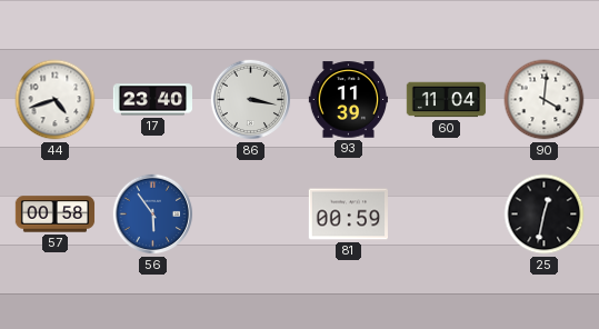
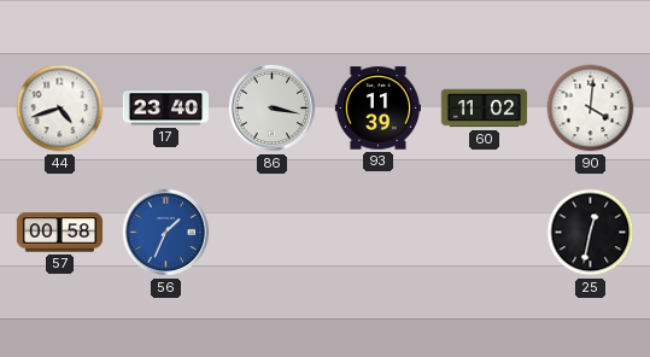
60: 11:04 -> 11:02 (485, 109)
56: 5:54 -> 1:34 (166, 233)
81: 00:59 -> none (348, 215)
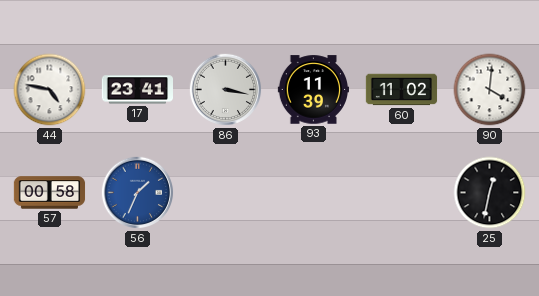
44: 4:42 -> 4:47 (50, 90)
17: 23:40 -> 23:41 (137, 90)
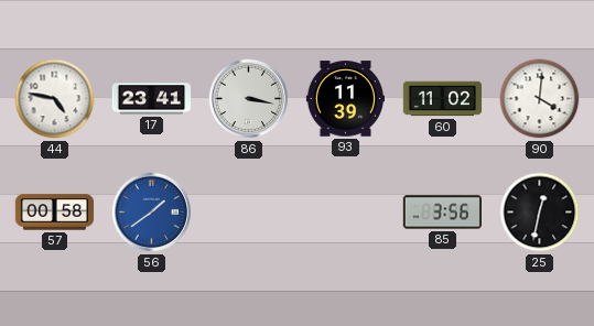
56: 1:34 -> 1:39 (152, 213)
85: none -> 3:56 (442, 213)
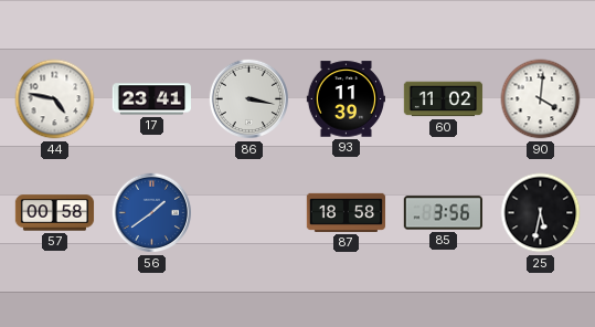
87: none -> 18:58 (347, 212)
25: 12:32 -> 5:32 (541, 213)
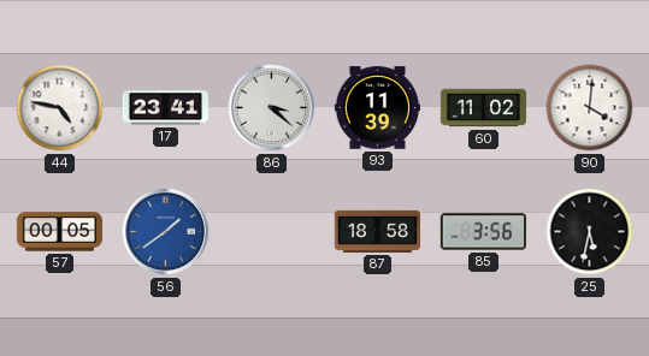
86: 3:17 -> 3:22 (272, 108)
57: 00:58 -> 00:05 (60, 232)
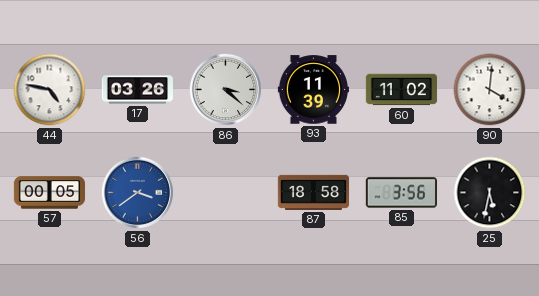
17: 23:41 -> 03:26 (137, 90)
56: 1:39 -> 3:39 (138, 193)
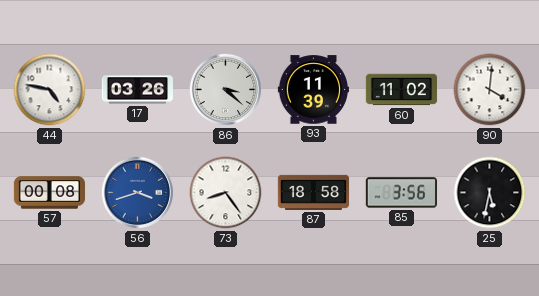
57: 00:05 -> 00:08 (50, 193)
56: 3:39 -> 3:42 (138, 193)
73: none -> 8:24 (226, 193)
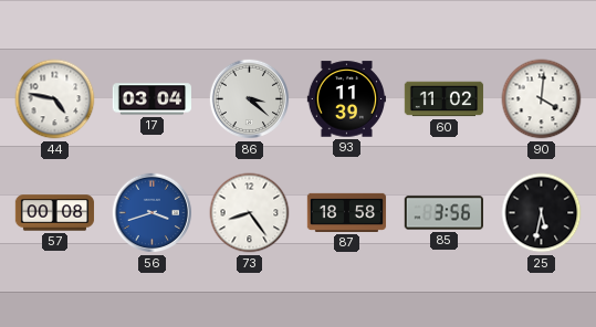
17: 03:26 -> 03:04 (151, 99)
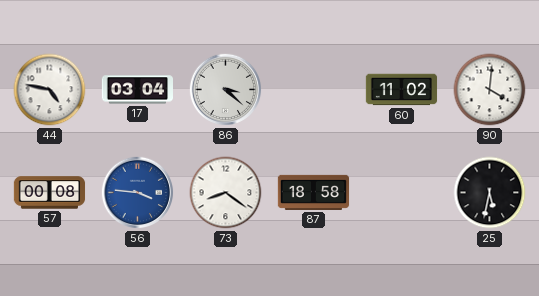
93: 11:39 -> none (346, 99)
56: 3:42 -> 3:46 (138, 193)
73: 8:24 -> 8:21 (226, 193)
85: 3:56 -> none (443, 213)
